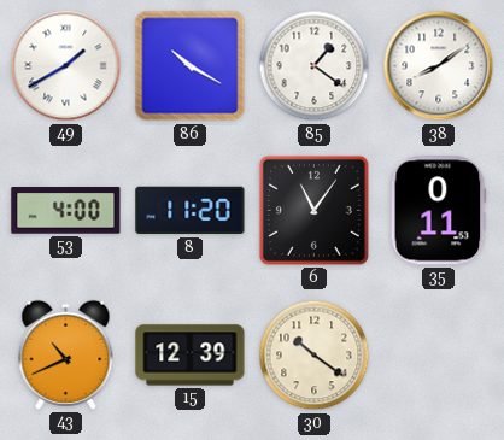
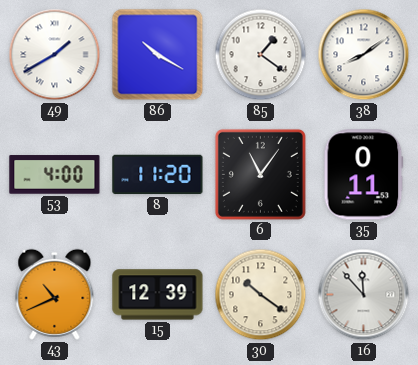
16: none -> 11:53 (364, 295)
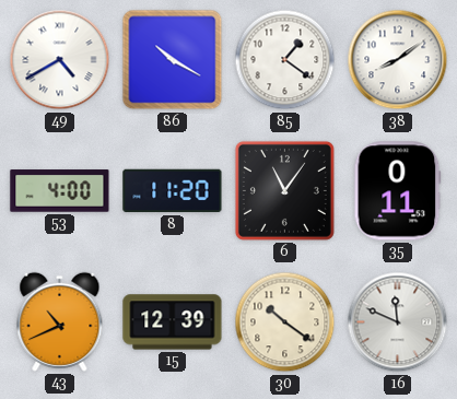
49: 1:40 -> 4:40 (60, 60)
16: 11:53 -> 11:49 (398, 322)
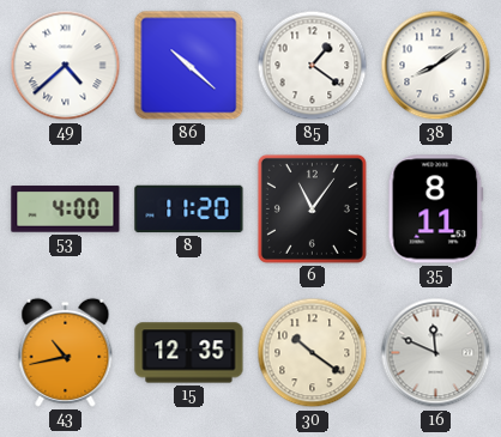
49: 4:40 -> 4:38 (66, 66)
86: 10:20 -> 10:22 (189, 66)
35: 0:11 -> 8:11 (436, 210)
43: 10:41 -> 10:43 (66, 352)
15: 12:39 -> 12:35 (189, 353)
